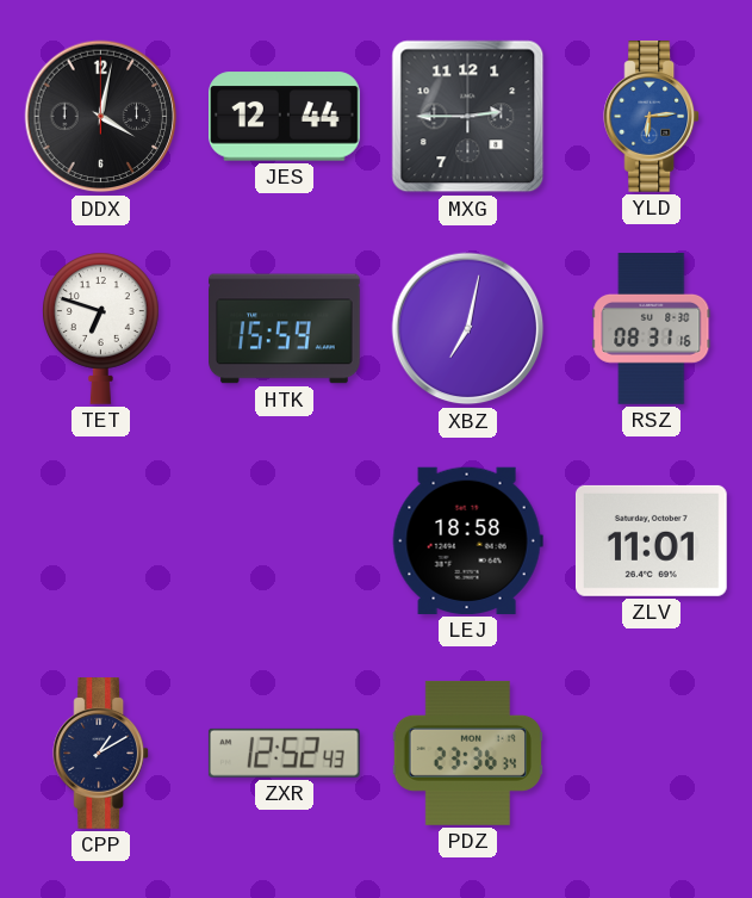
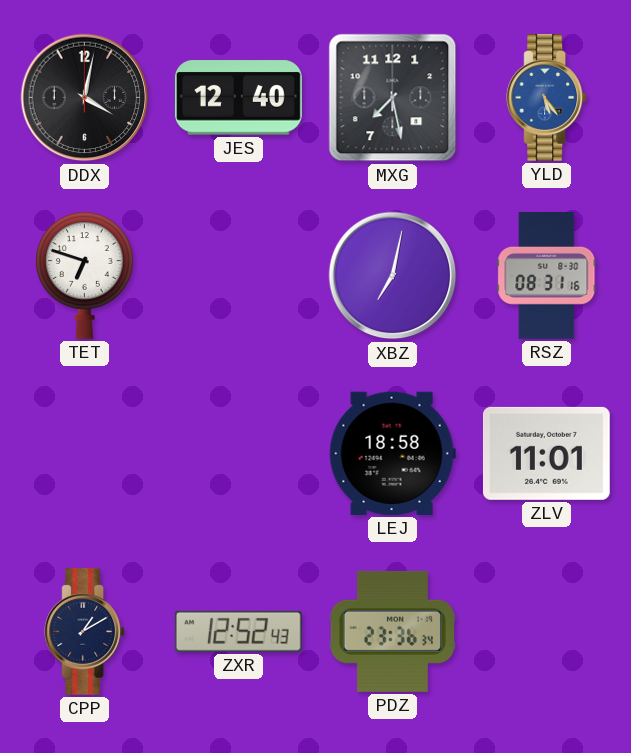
JES: 12:44 -> 12:40 (239, 98)
MXG: 2:45 -> 7:28 (393, 98)
YLD: 6:14 -> 5:24 (547, 98)
HTK: 15:59 -> none (285, 329)
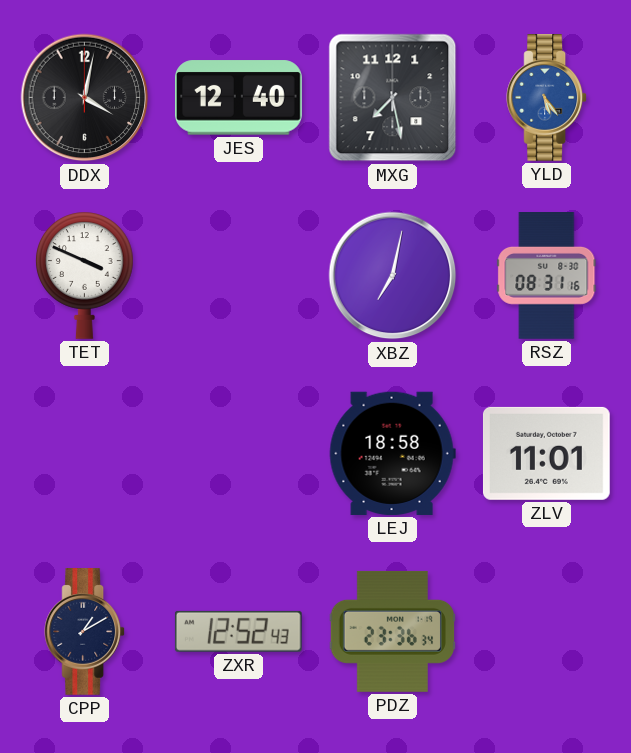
TET: 6:48 -> 3:49 (85, 275)
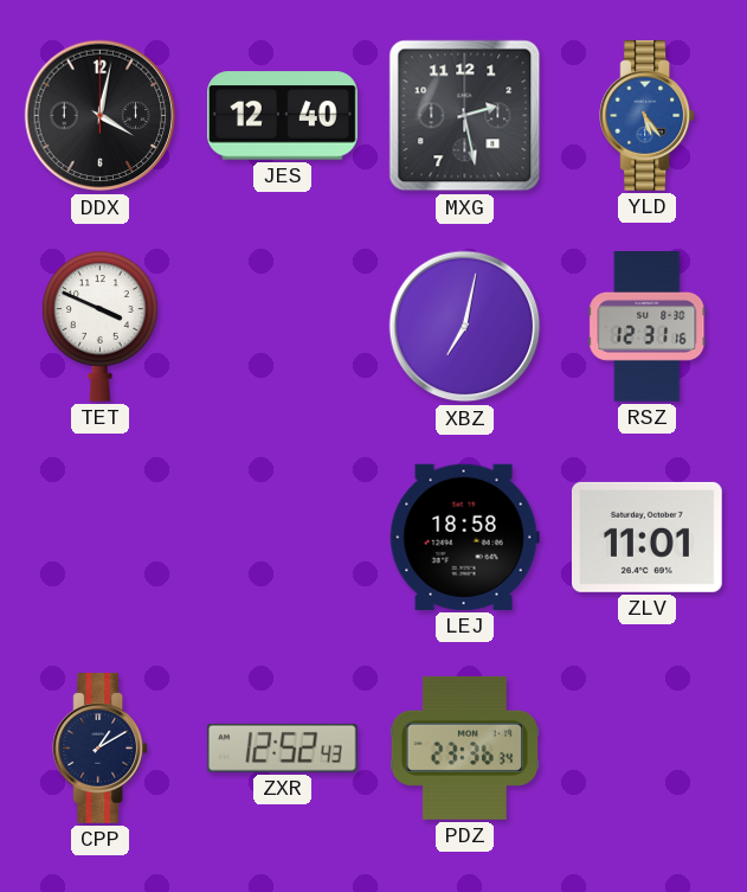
MXG: 7:28 -> 2:28 (465, 116)
RSZ: 08:31 -> 12:31 (648, 327)
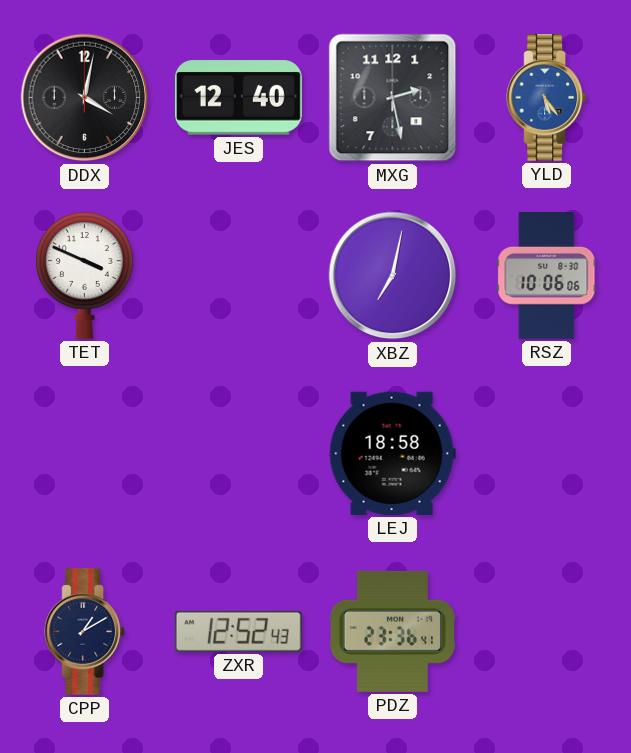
RSZ: 12:31 -> 10:06 (547, 276)
ZLV: 11:01 -> none (646, 537)
PDZ: 23:36:34 -> 23:36:41 (392, 631)
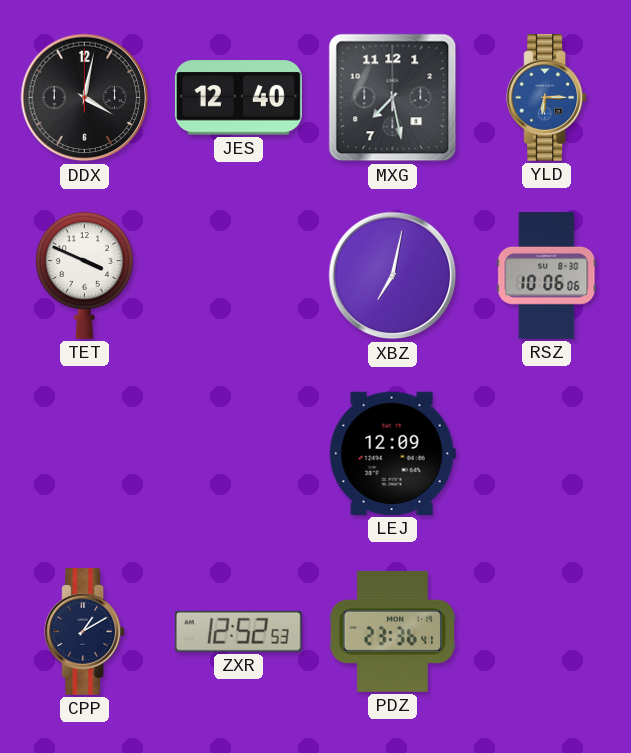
MXG: 2:28 -> 7:28 (393, 98)
YLD: 5:24 -> 6:15 (547, 98)
LEJ: 18:58 -> 12:09 (392, 453)
ZXR: 12:52:43 -> 12:52:53 (238, 631)
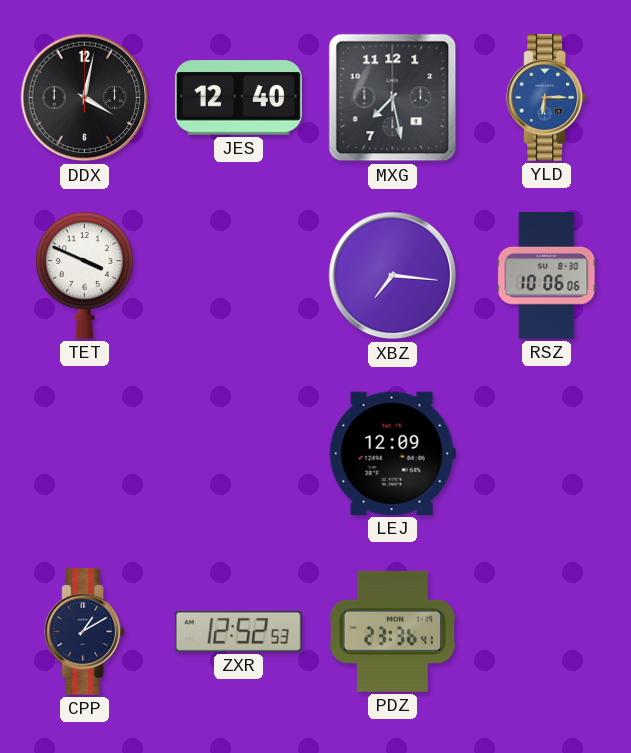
XBZ: 7:02 -> 7:16 (393, 276)
